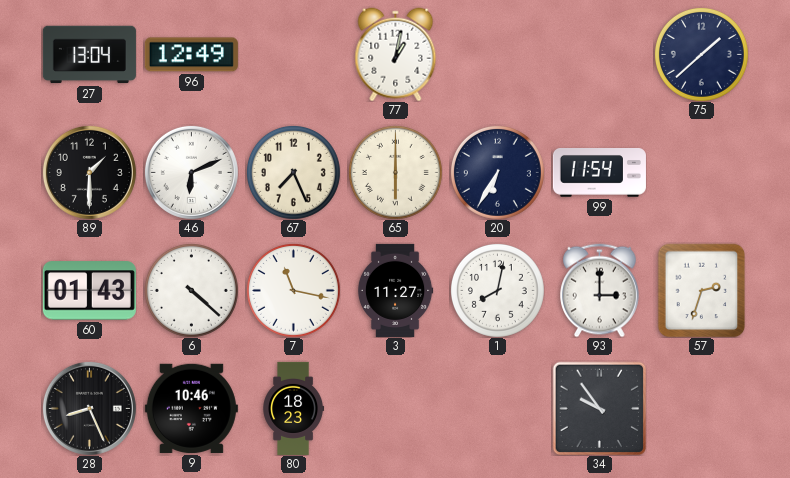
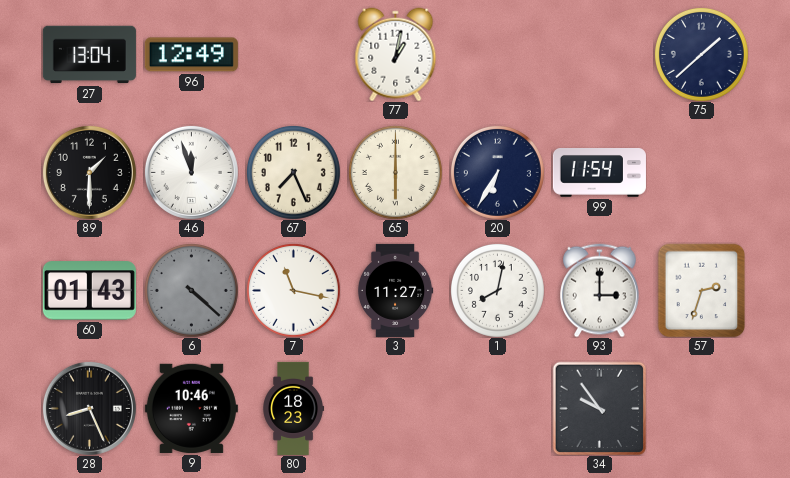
46: 6:11 -> 11:57 (191, 172)
6 dial: white -> grey (191, 290)
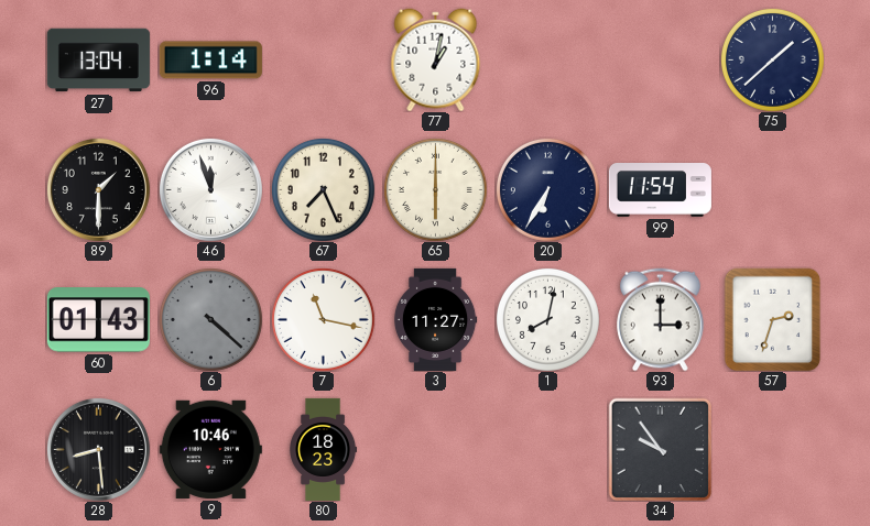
96: 12:49 -> 1:14 (210, 61)
28: 8:26 -> 8:29 (98, 449)
